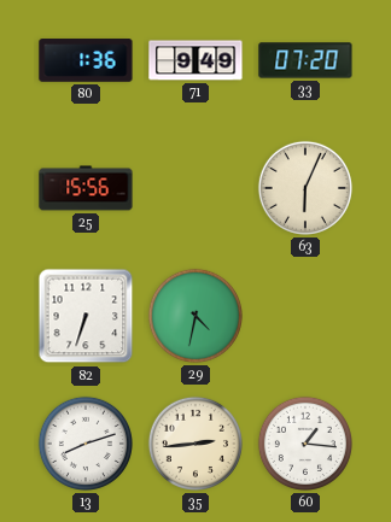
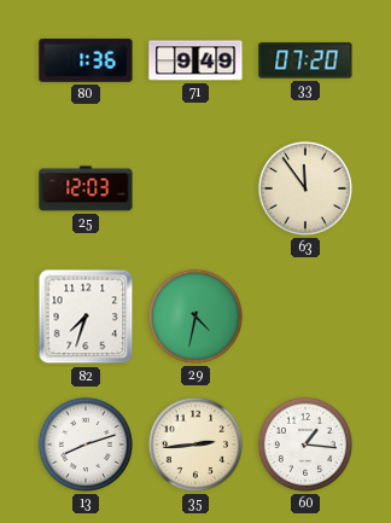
25: 15:56 -> 12:03 (86, 188)
63: 6:04 -> 11:54 (305, 188)
82: 6:33 -> 7:33 (86, 316)
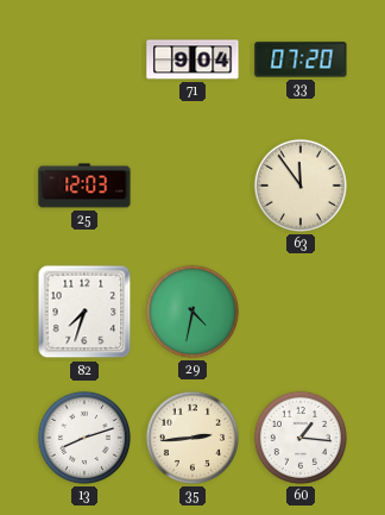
80: 1:36 -> none (86, 60)
71: 9:49 -> 9:04 (192, 59)
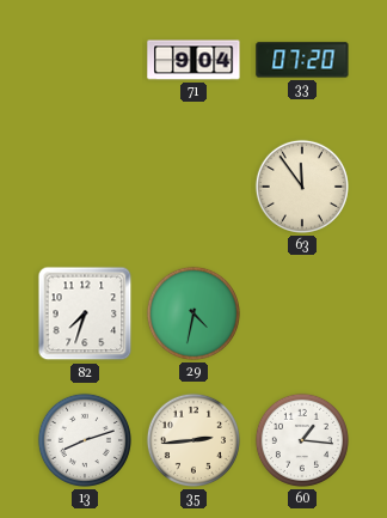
25: 12:03 -> none (84, 186)
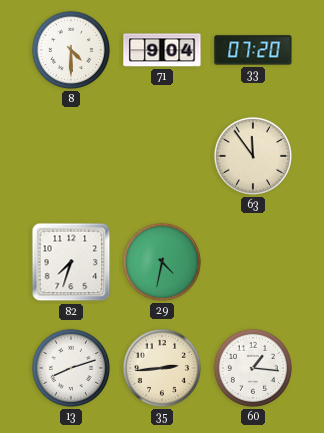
8: none -> 4:30 (71, 50)
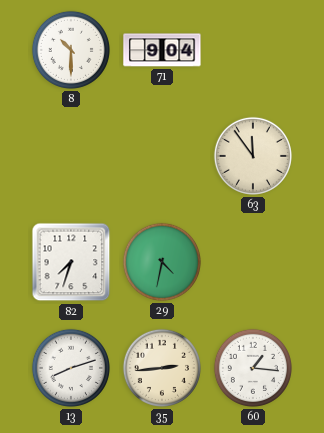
8: 4:30 -> 10:30 (71, 50)
33: 07:20 -> none (253, 50)
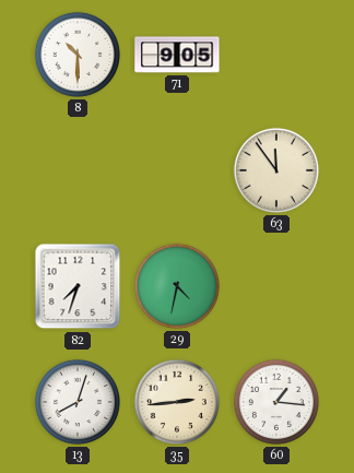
71: 9:04 -> 9:05 (177, 55)
13: 8:12 -> 8:03 (78, 402)
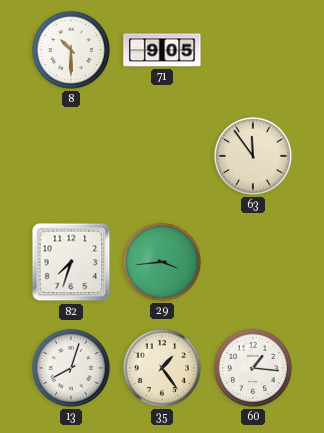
29: 4:32 -> 3:44 (162, 262)
35: 2:44 -> 1:24 (162, 368)
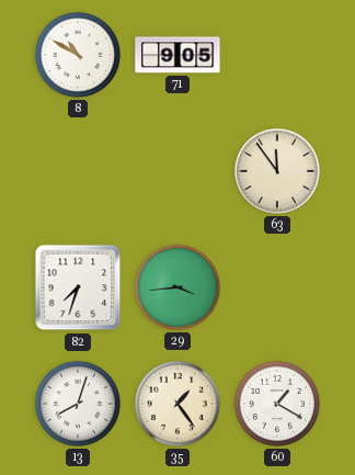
8: 10:30 -> 10:50 (78, 55)
60: 1:16 -> 1:20 (277, 404)
